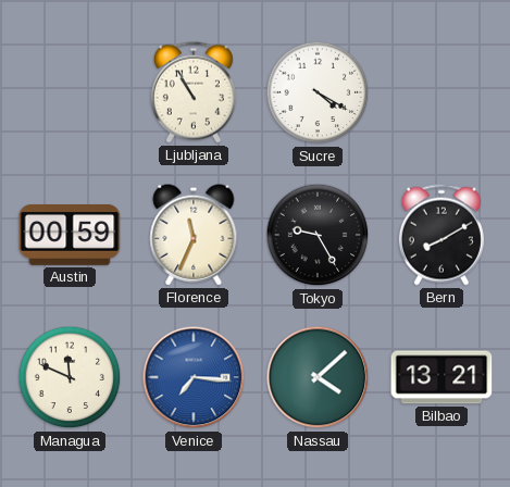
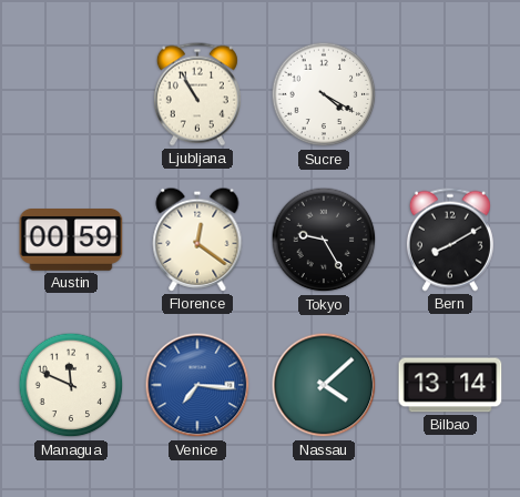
Florence: 11:34 -> 12:21 (197, 240)
Bilbao: 13:21 -> 13:14 (450, 385)
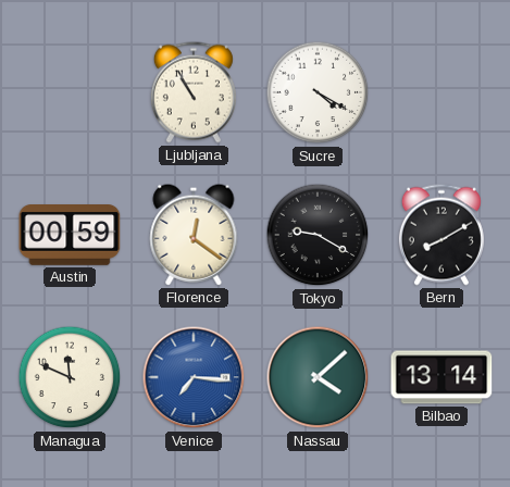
Tokyo: 9:25 -> 9:20 (318, 235)
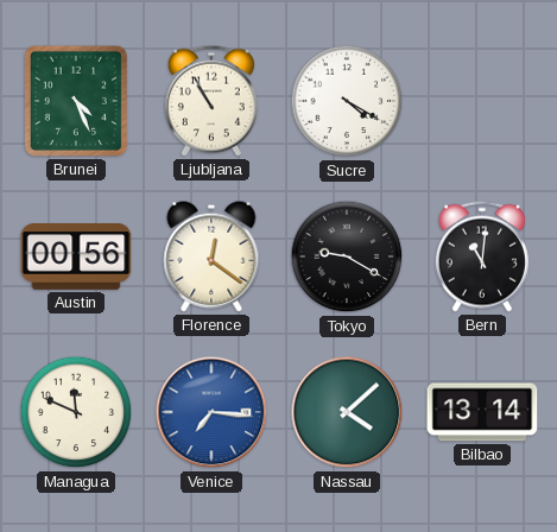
Brunei: none -> 4:26 (76, 101)
Austin: 00:59 -> 00:56 (76, 258)
Bern: 8:10 -> 11:01 (482, 256)
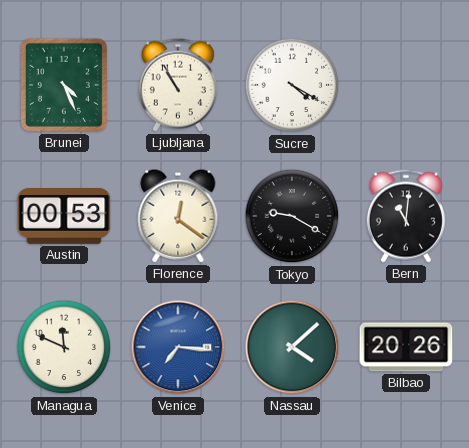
Austin: 00:56 -> 00:53 (64, 217)
Bilbao: 13:14 -> 20:26 (406, 347)
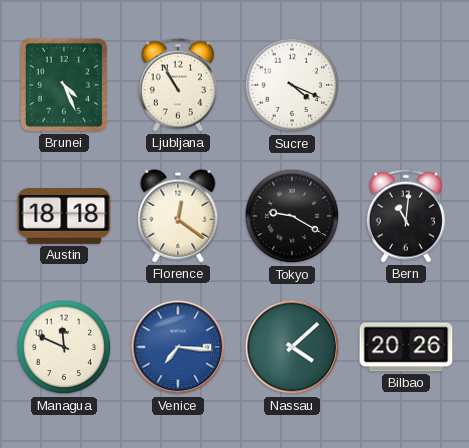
Sucre: 4:20 -> 4:19 (292, 85)
Austin: 00:53 -> 18:18 (64, 217)
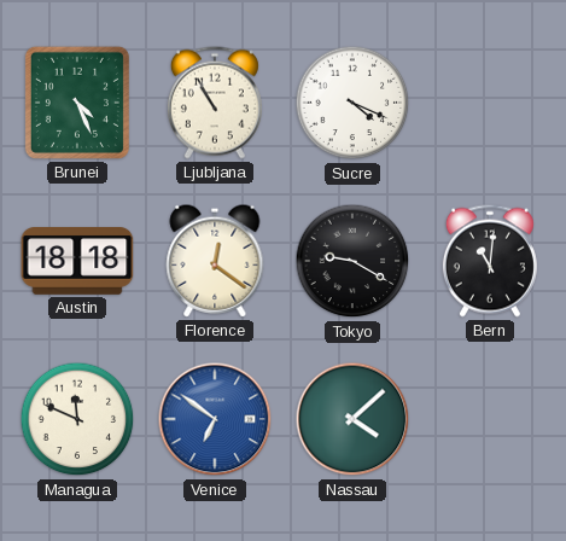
Venice: 7:16 -> 6:51 (215, 419)
Bilbao: 20:26 -> none (406, 347)
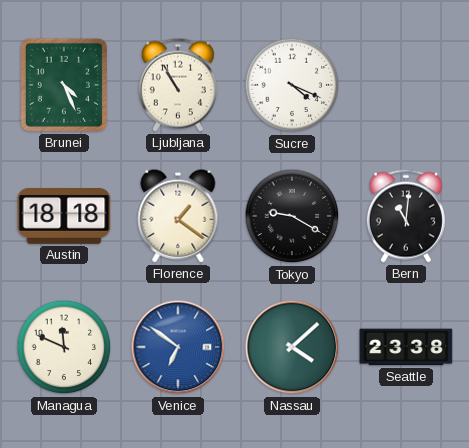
Florence: 12:21 -> 1:21 (178, 216)
Seattle: none -> 23:38 (406, 347)
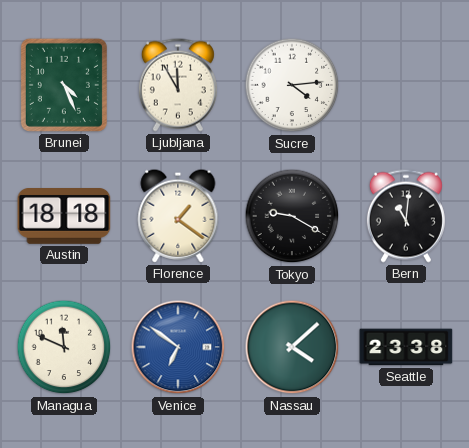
Ljubljana: 10:55 -> 11:55 (178, 85)
Sucre: 4:19 -> 4:14 (292, 85)
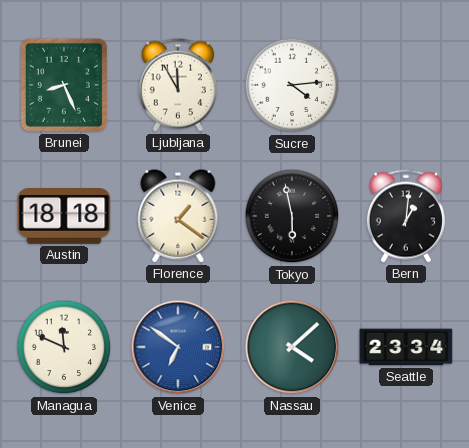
Brunei: 4:26 -> 8:26 (64, 85)
Tokyo: 9:20 -> 5:58 (292, 216)
Bern: 11:01 -> 1:01 (406, 216)
Seattle: 23:38 -> 23:34 (406, 347)
